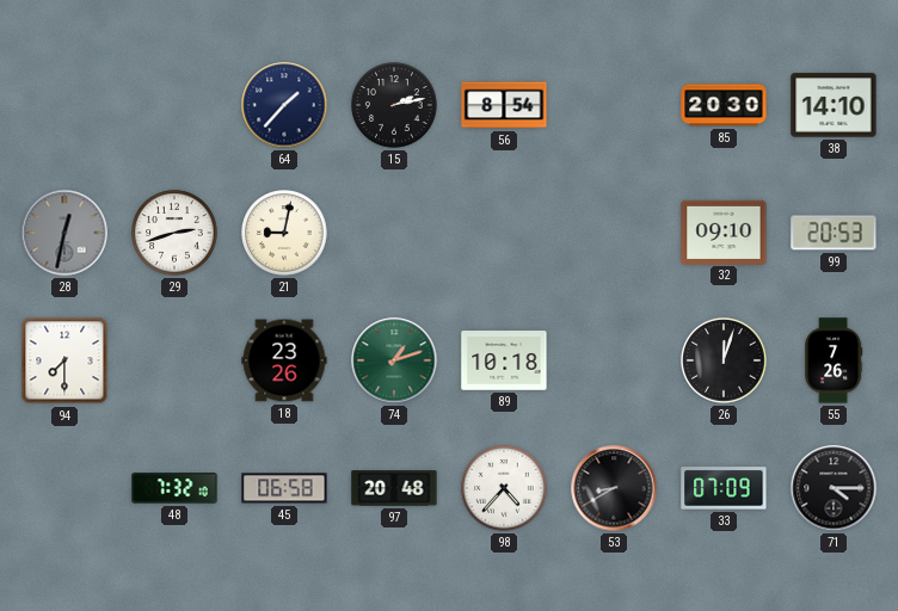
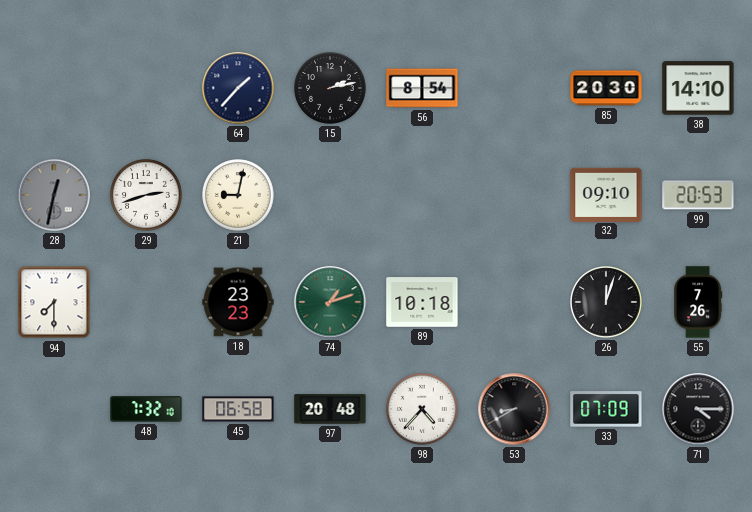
18: 23:26 -> 23:23 (238, 302)
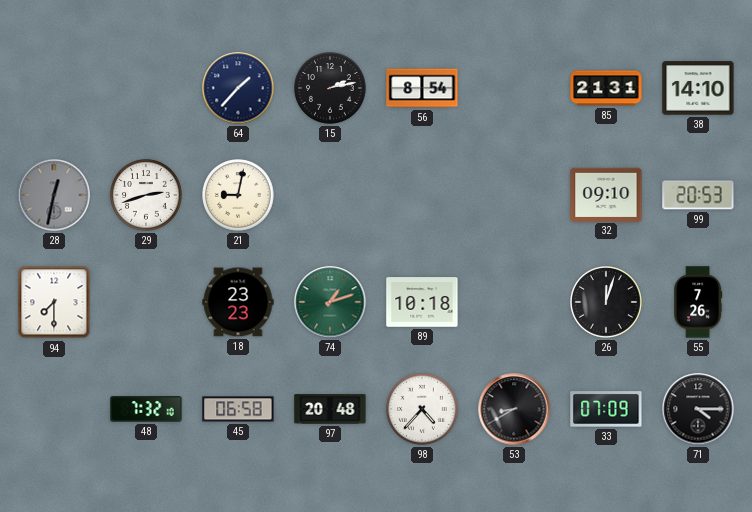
85: 20:30 -> 21:31 (606, 88)
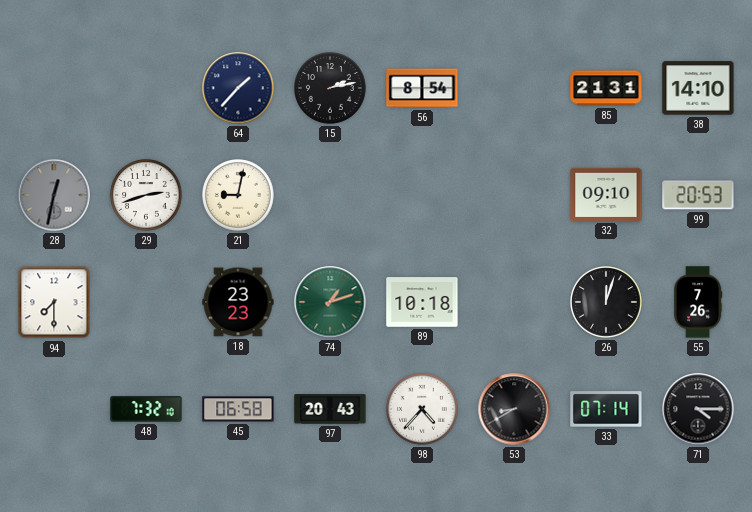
97: 20:48 -> 20:43 (330, 409)
33: 07:09 -> 07:14 (606, 409)
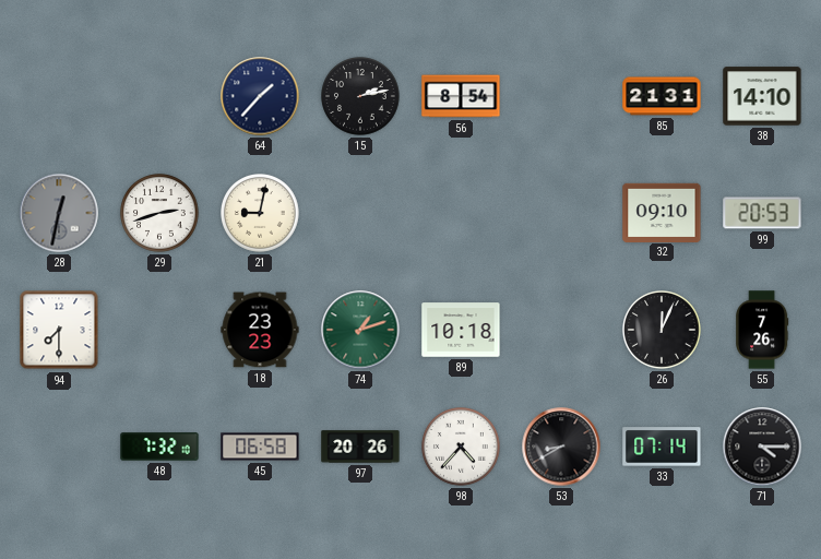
26: 12:03 -> 12:04 (663, 331)
97: 20:43 -> 20:26 (360, 447)
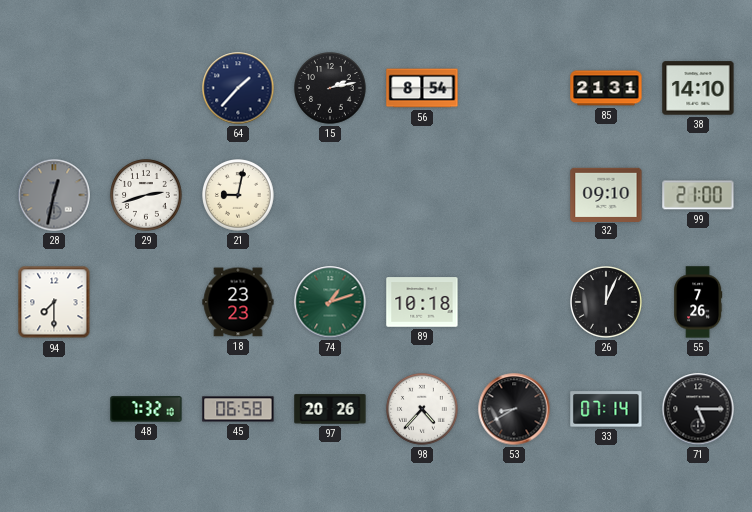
99: 20:53 -> 21:00 (698, 195)
71: 4:15 -> 5:15 (698, 409)
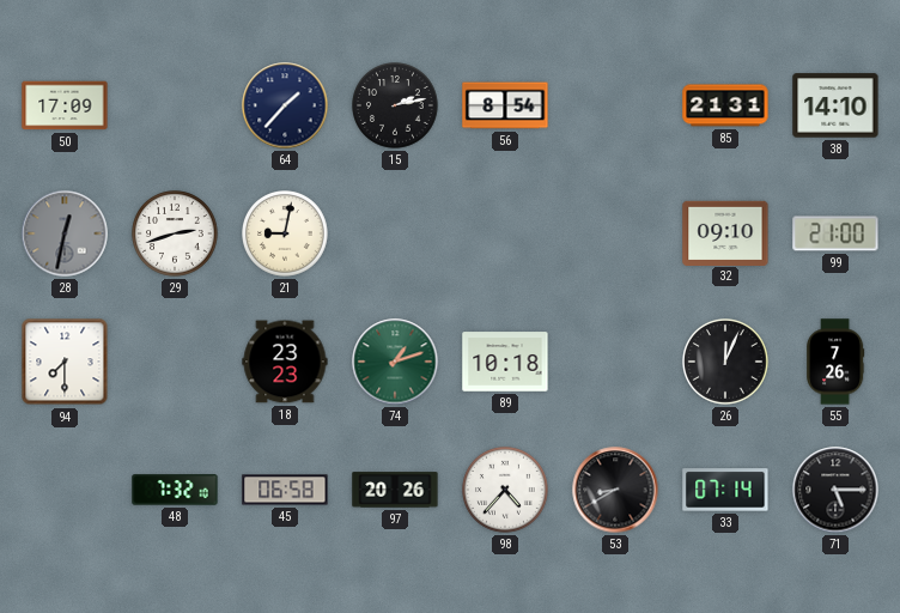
50: none -> 17:09 (65, 105)
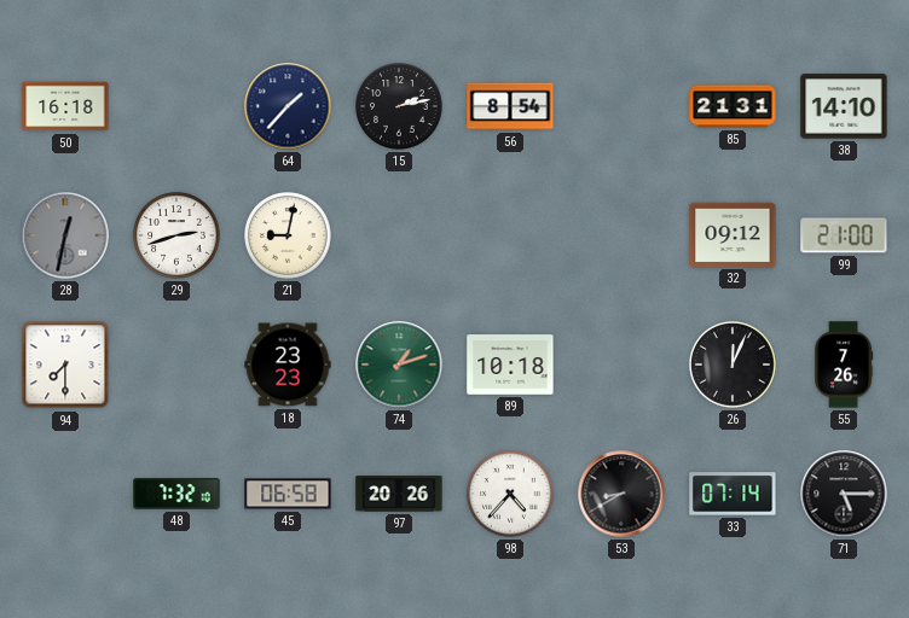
50: 17:09 -> 16:18 (65, 106)
32: 09:10 -> 09:12 (733, 234)
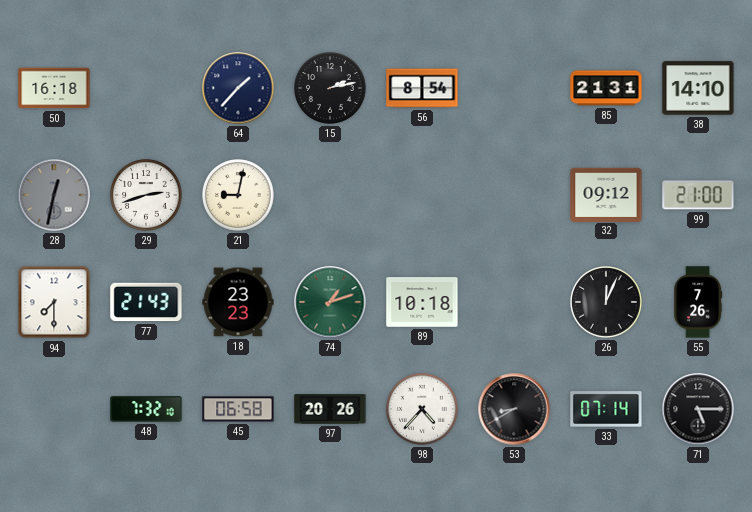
77: none -> 21:43 (146, 302)
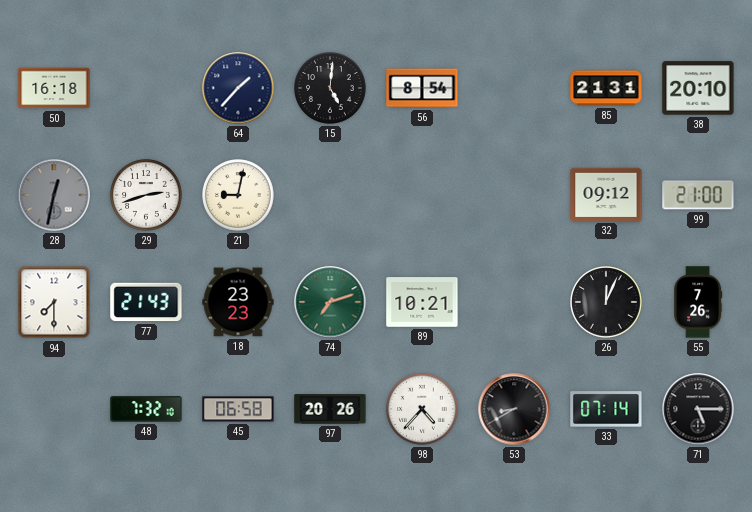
15: 2:13 -> 5:01 (331, 89)
38: 14:10 -> 20:10 (698, 88)
74: 1:12 -> 7:12 (330, 302)
89: 10:18 -> 10:21 (422, 302)
